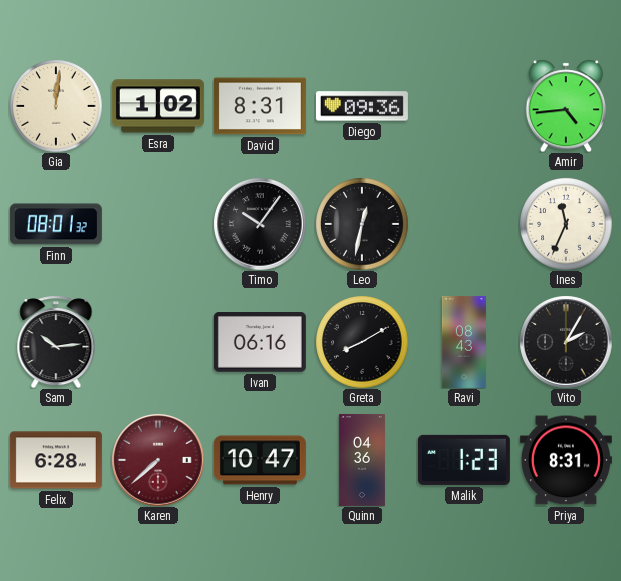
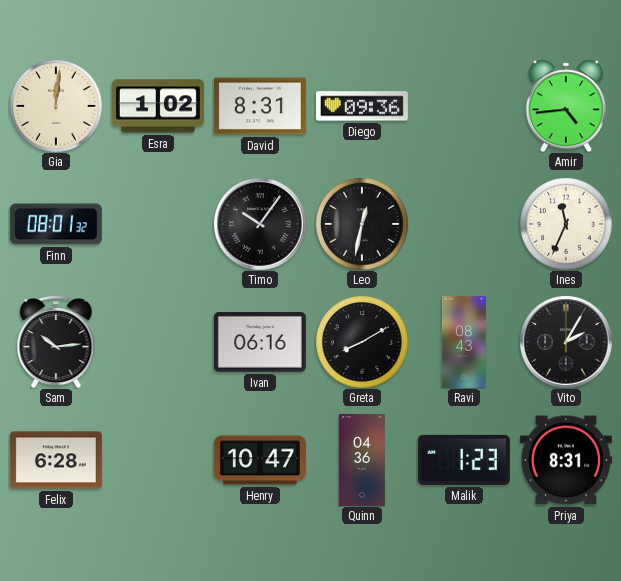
Karen: 7:38 -> none (158, 460)
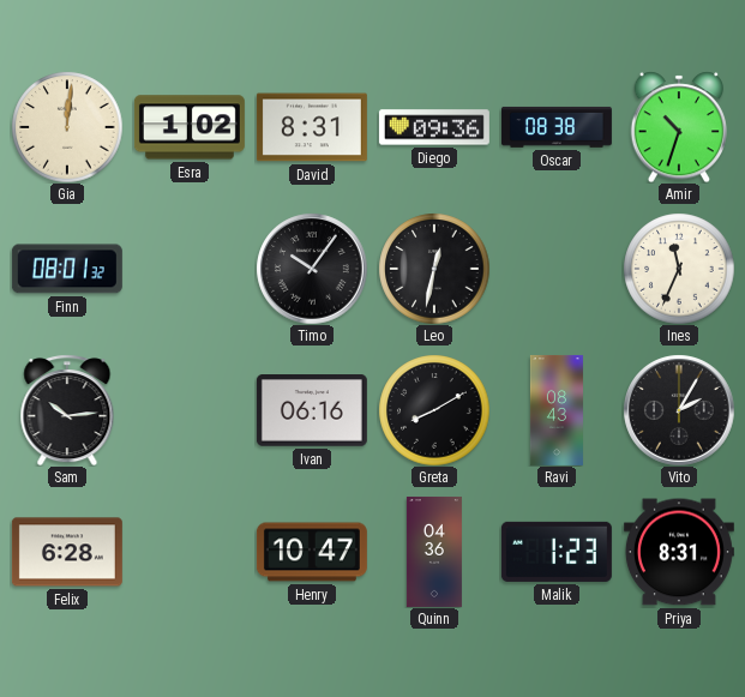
Oscar: none -> 08:38 (557, 127)
Amir: 4:44 -> 10:33 (678, 127)
